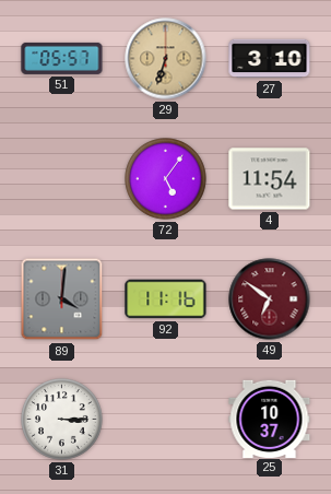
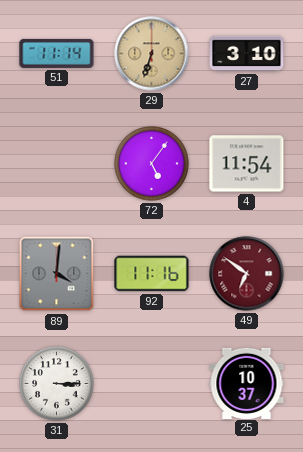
51: 05:57 -> 11:14 (57, 53)
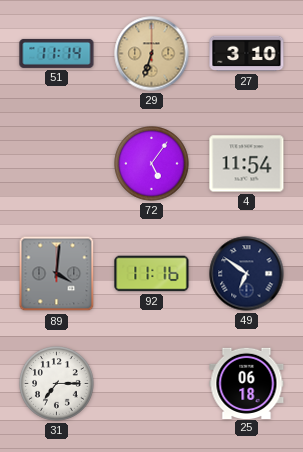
49 dial: burgundy -> navy (247, 274)
31: 3:15 -> 7:15 (57, 384)
25: 10:37 -> 06:18 (247, 383)
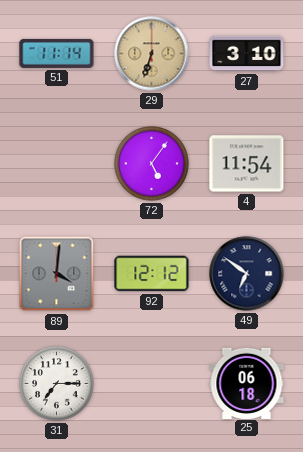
92: 11:16 -> 12:12 (152, 274)
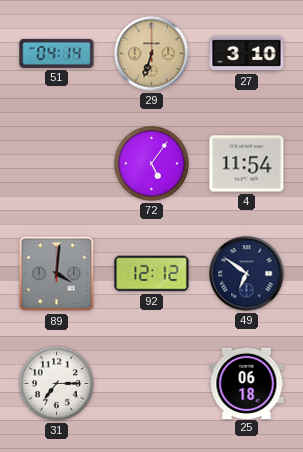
51: 11:14 -> 04:14 (57, 53)
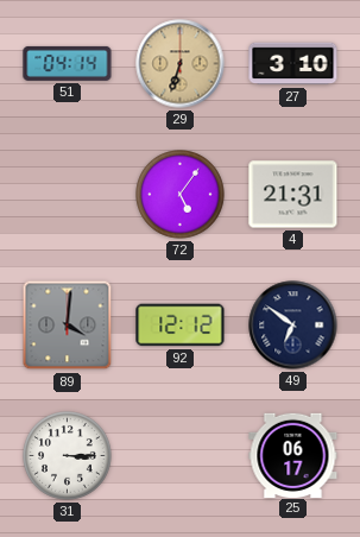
4: 11:54 -> 21:31 (293, 195)
31: 7:15 -> 3:15 (68, 456)
25: 06:18 -> 06:17 (293, 455)
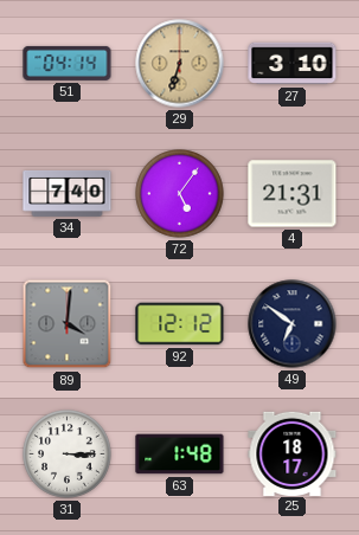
34: none -> 7:40 (68, 193)
63: none -> 1:48 (180, 455)
25: 06:17 -> 18:17 (293, 453)
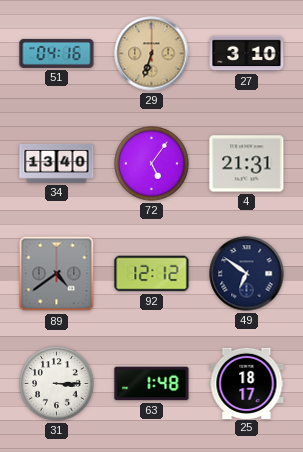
51: 04:14 -> 04:16 (57, 53)
34: 7:40 -> 13:40 (57, 163)
89: 4:01 -> 4:39 (57, 274)
